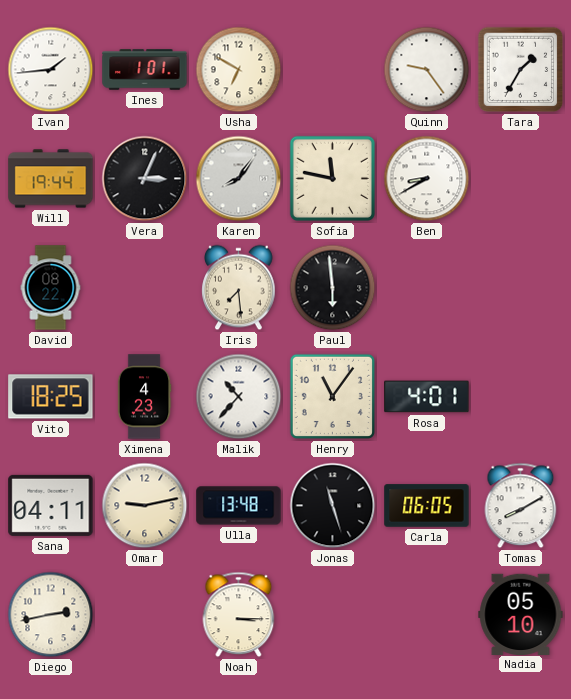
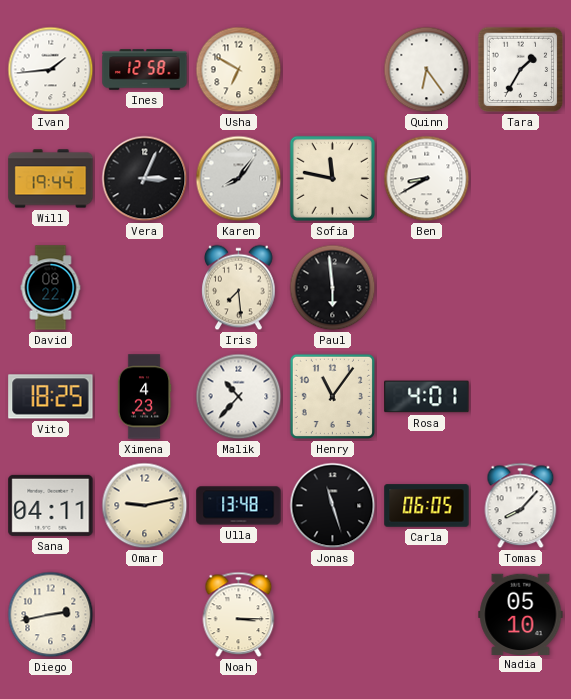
Ines: 1:01 -> 12:58 (145, 70)
Quinn: 9:24 -> 6:24 (427, 70)
Tomas: 8:10 -> 8:07 (521, 506)
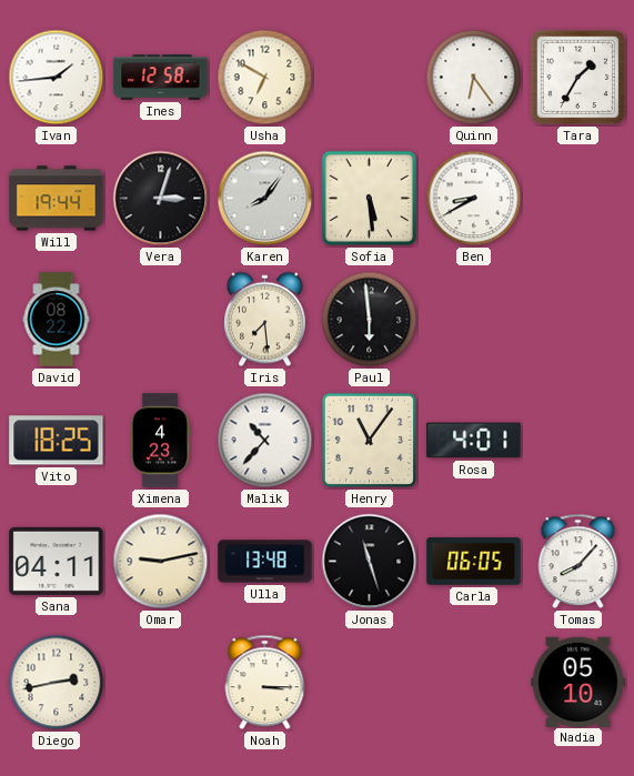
Vera: 3:04 -> 3:03 (161, 199)
Sofia: 11:47 -> 5:29 (369, 198)
